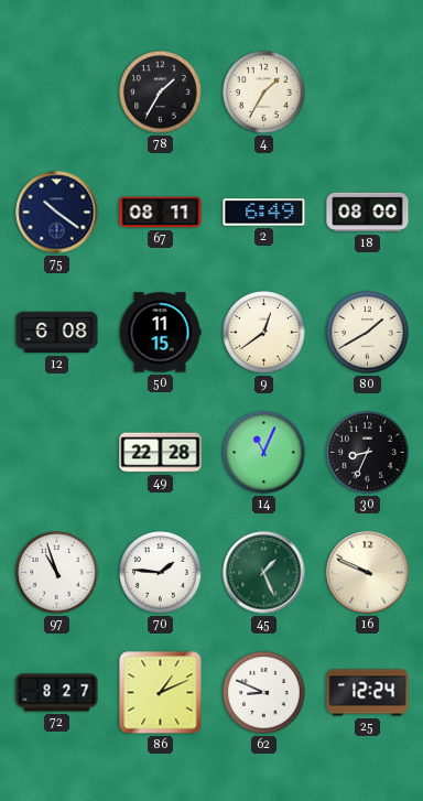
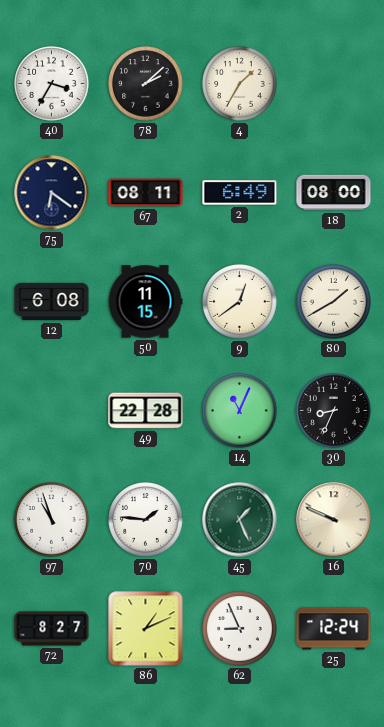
40: none -> 3:35 (52, 84)
78: 1:35 -> 2:08 (146, 84)
75: 10:21 -> 6:21 (52, 193)
62: 8:49 -> 8:56 (240, 629)
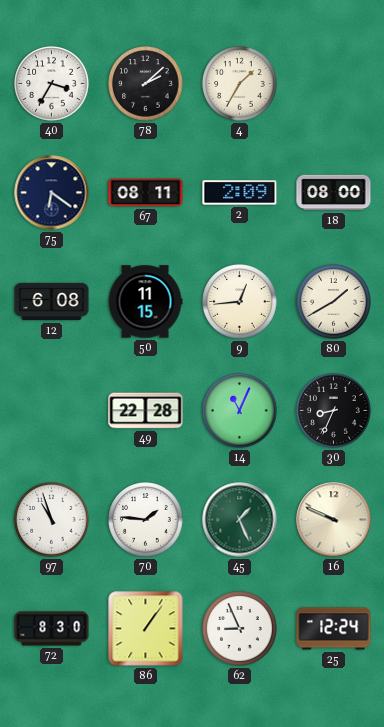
2: 6:49 -> 2:09 (240, 193)
9: 12:39 -> 12:44 (240, 302)
72: 8:27 -> 8:30 (52, 629)
86: 1:11 -> 1:06 (146, 629)
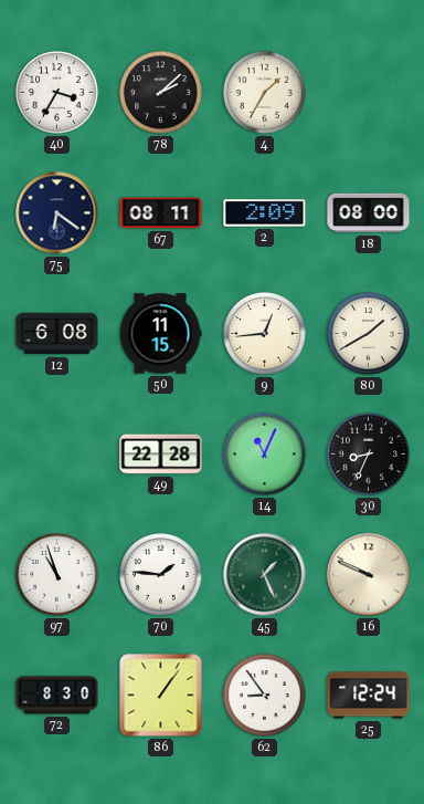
62: 8:56 -> 8:54 (265, 696)
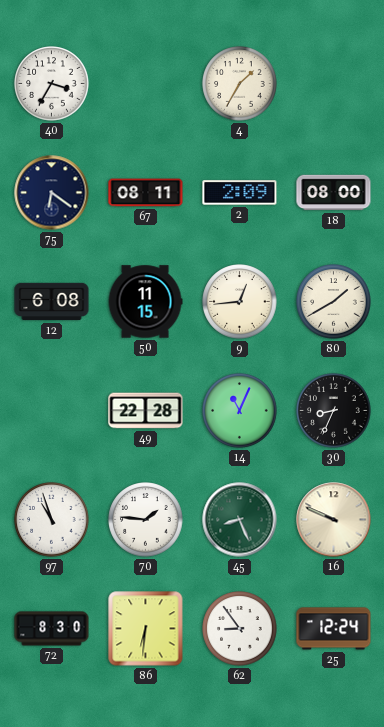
78: 2:08 -> none (161, 93)
45: 1:26 -> 8:26 (240, 520)
86: 1:06 -> 6:31 (146, 629)
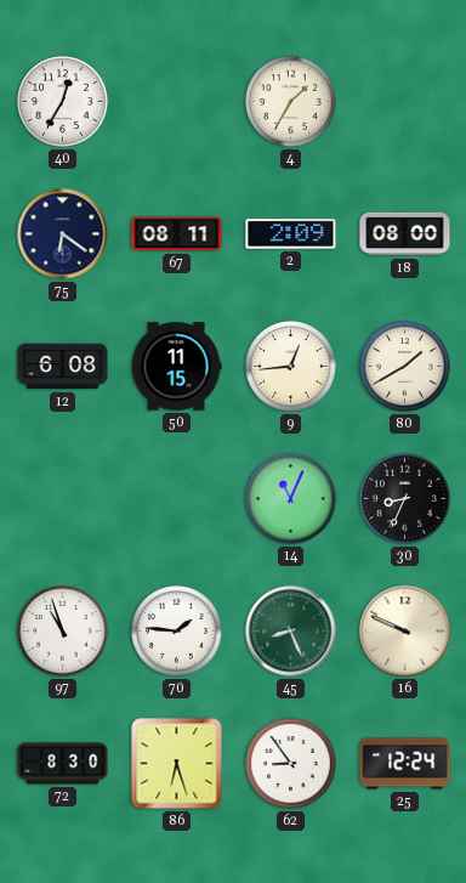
40: 3:35 -> 12:35 (63, 102)
49: 22:28 -> none (146, 411)
86: 6:31 -> 6:27 (177, 764)
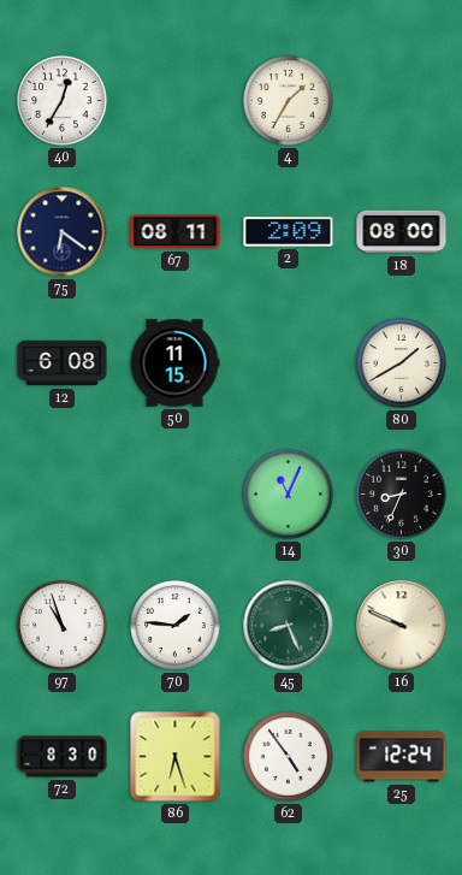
9: 12:44 -> none (291, 367)
62: 8:54 -> 4:54 (289, 757)
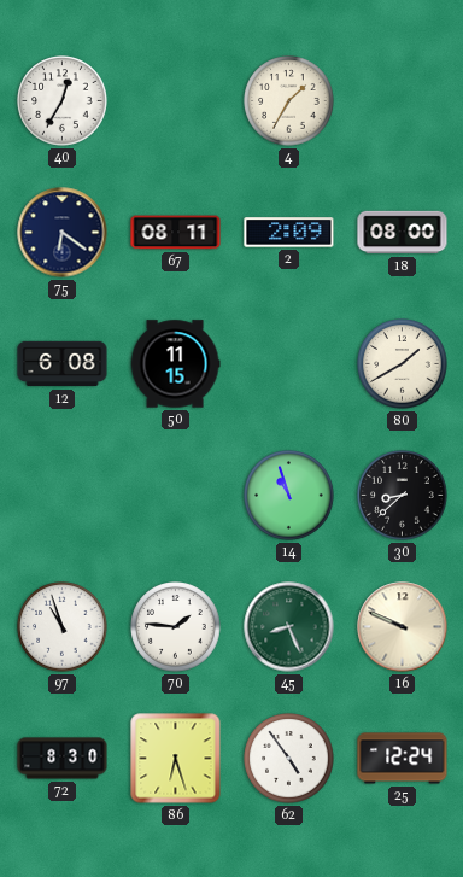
14: 11:04 -> 10:57 (289, 496)
30: 8:34 -> 8:38 (403, 496)
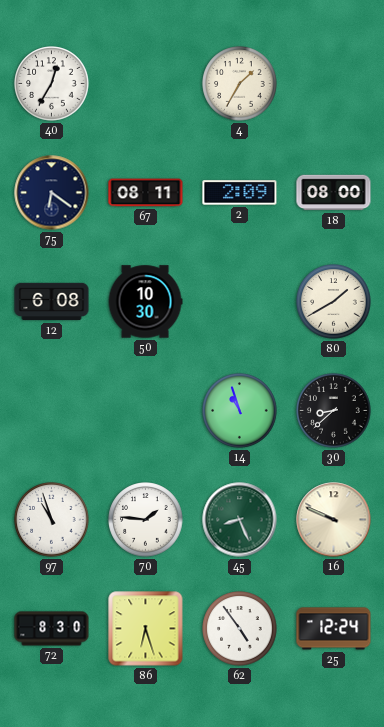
50: 11:15 -> 10:30 (145, 302)
